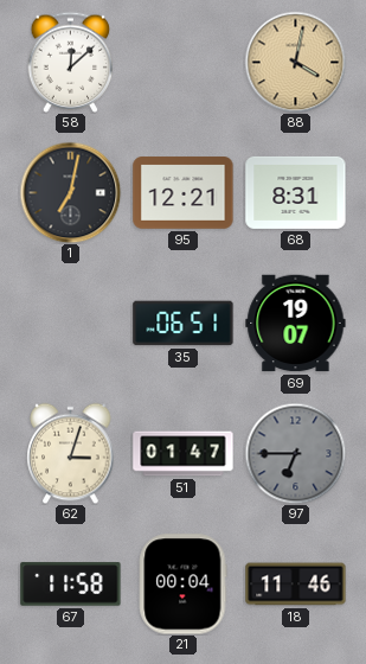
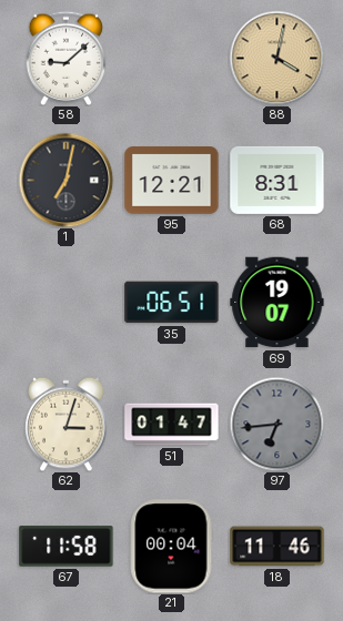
58: 12:08 -> 9:08 (67, 58)
97: 6:45 -> 6:44 (276, 424)
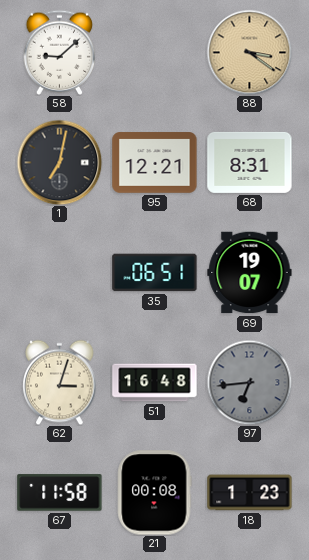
88: 4:02 -> 3:21 (249, 52)
51: 01:47 -> 16:48 (155, 383)
21: 00:04 -> 00:08 (154, 493)
18: 11:46 -> 1:23 (250, 493)
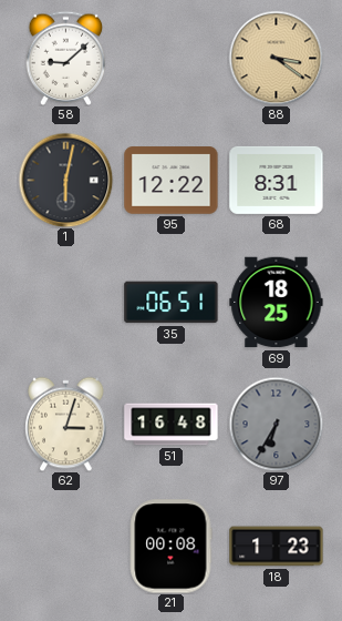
1: 7:02 -> 6:02 (65, 180)
95: 12:21 -> 12:22 (172, 181)
69: 19:07 -> 18:25 (277, 303)
97: 6:44 -> 6:35 (276, 424)
67: 11:58 -> none (60, 493)
